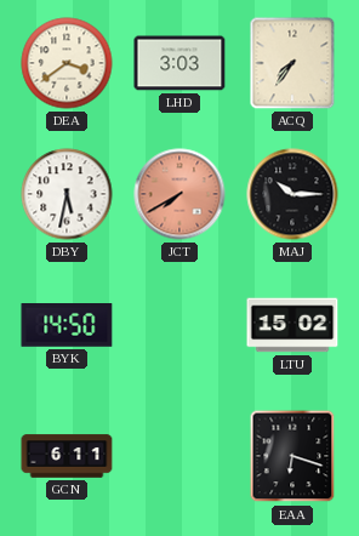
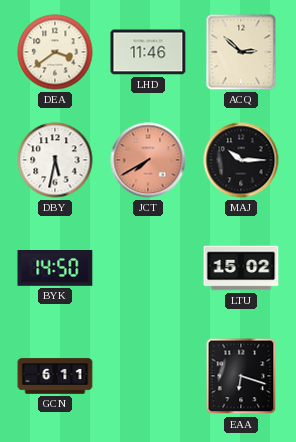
LHD: 3:03 -> 11:46 (148, 52)
ACQ: 7:36 -> 2:52 (241, 52)
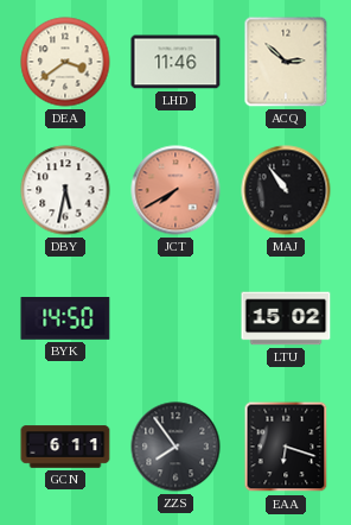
MAJ: 10:15 -> 10:54 (286, 190)
ZZS: none -> 7:54 (175, 447)
